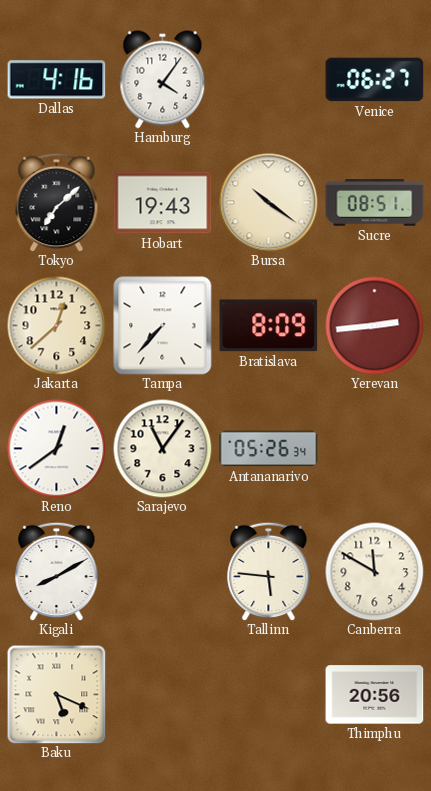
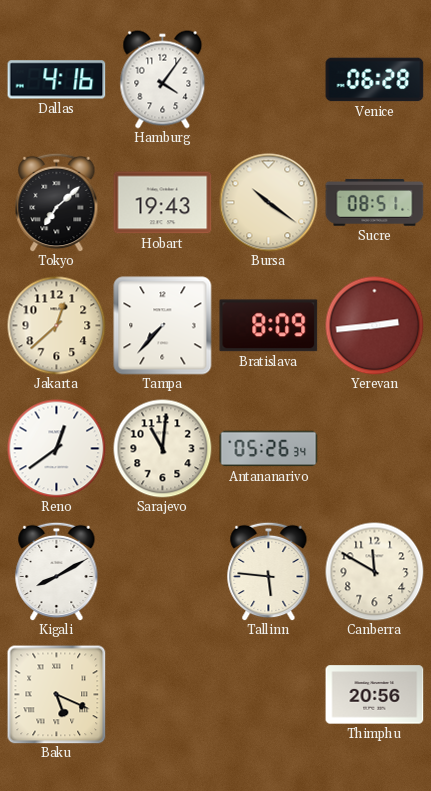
Venice: 06:27 -> 06:28 (375, 80)
Sarajevo: 11:06 -> 11:01 (163, 449)
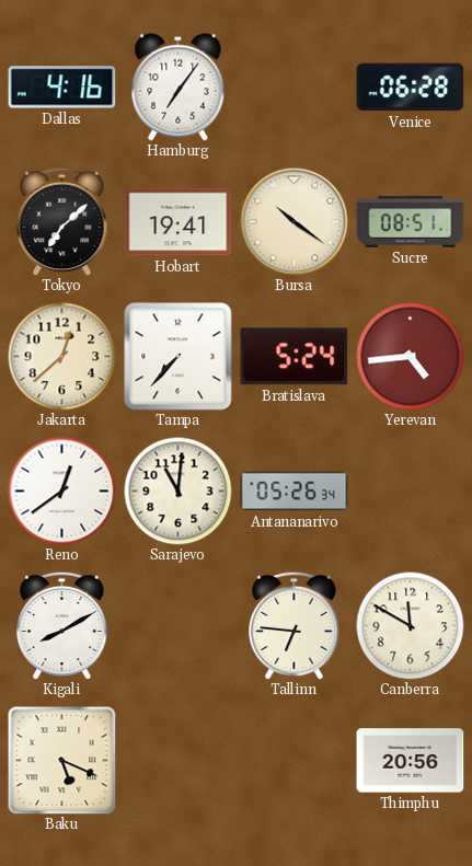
Hamburg: 4:06 -> 7:06 (179, 88)
Hobart: 19:43 -> 19:41 (179, 222)
Bratislava: 8:09 -> 5:24 (295, 357)
Yerevan: 2:44 -> 4:44 (411, 357)
Tallinn: 5:46 -> 6:46 (295, 625)
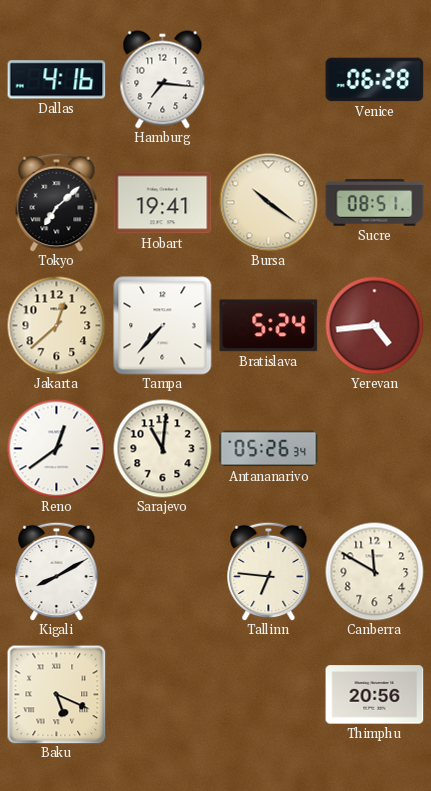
Hamburg: 7:06 -> 7:16 (163, 80)
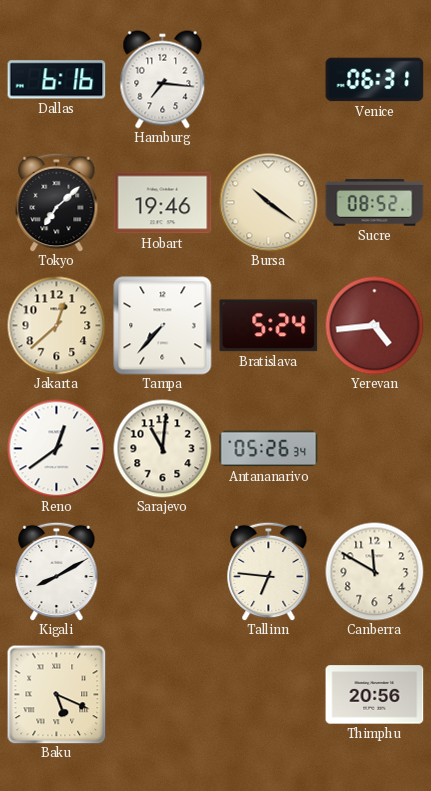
Dallas: 4:16 -> 6:16 (57, 80)
Venice: 06:28 -> 06:31 (375, 80)
Hobart: 19:41 -> 19:46 (163, 203)
Sucre: 08:51 -> 08:52 (375, 203)
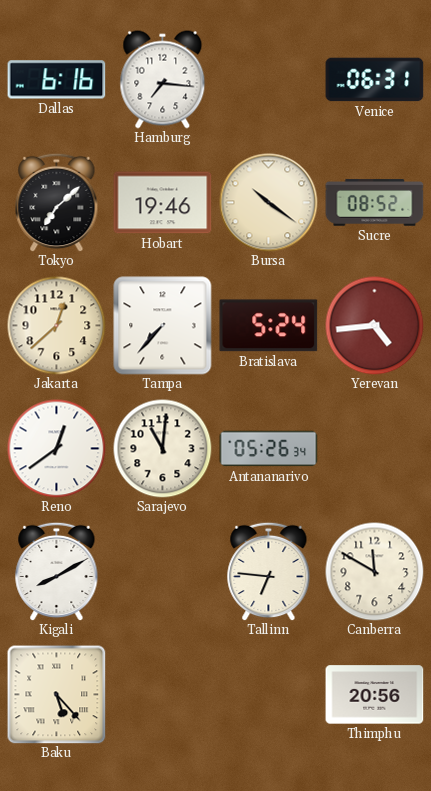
Baku: 5:19 -> 5:23 (57, 695)
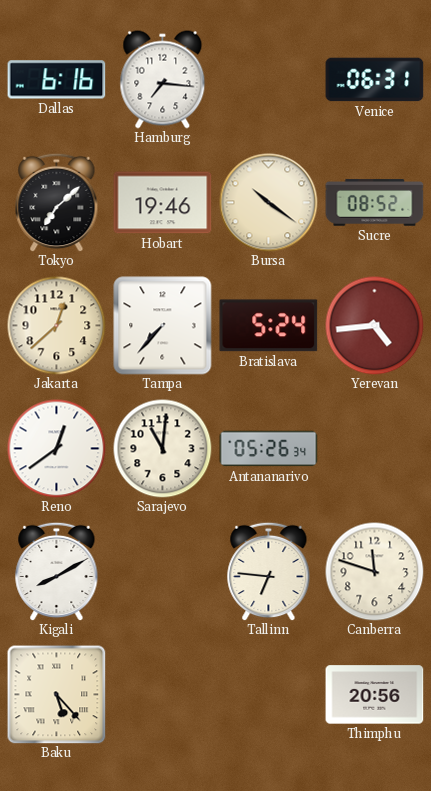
Canberra: 11:50 -> 11:48 (375, 572)
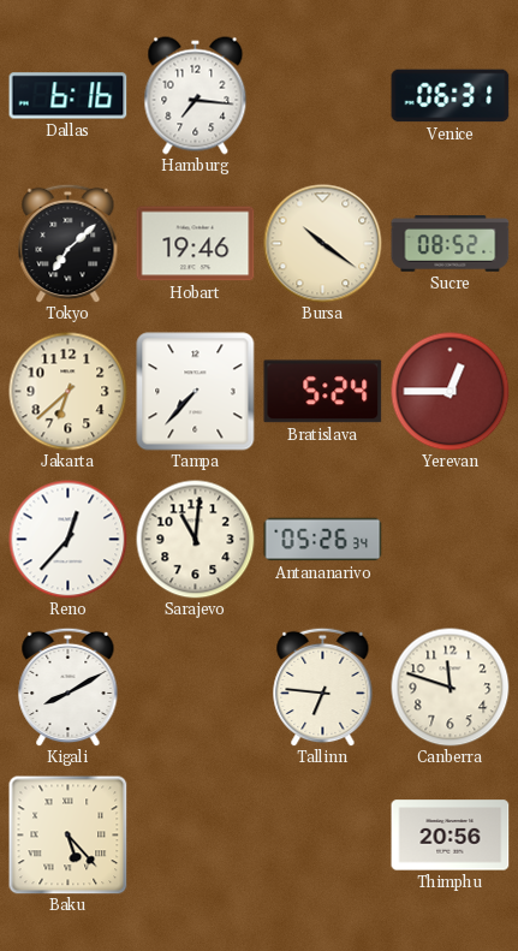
Jakarta: 12:38 -> 6:38 (69, 392)
Yerevan: 4:44 -> 12:45 (451, 392)
Reno: 12:39 -> 12:37 (69, 540)
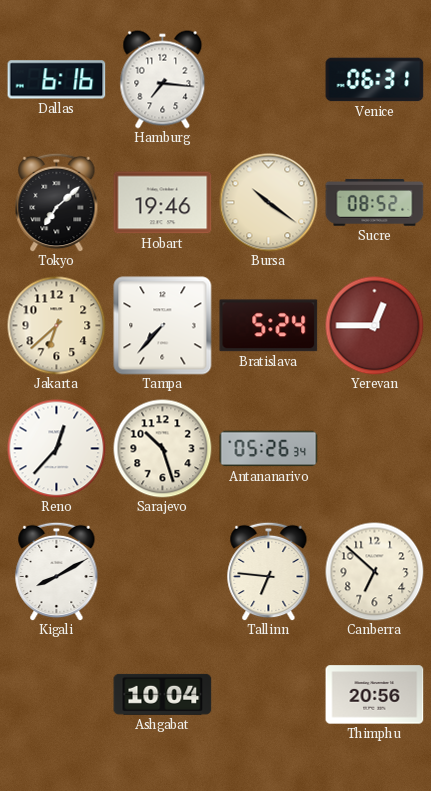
Sarajevo: 11:01 -> 10:27 (163, 449)
Canberra: 11:48 -> 6:52 (375, 572)
Baku: 5:23 -> none (69, 836)
Ashgabat: none -> 10:04 (163, 694)
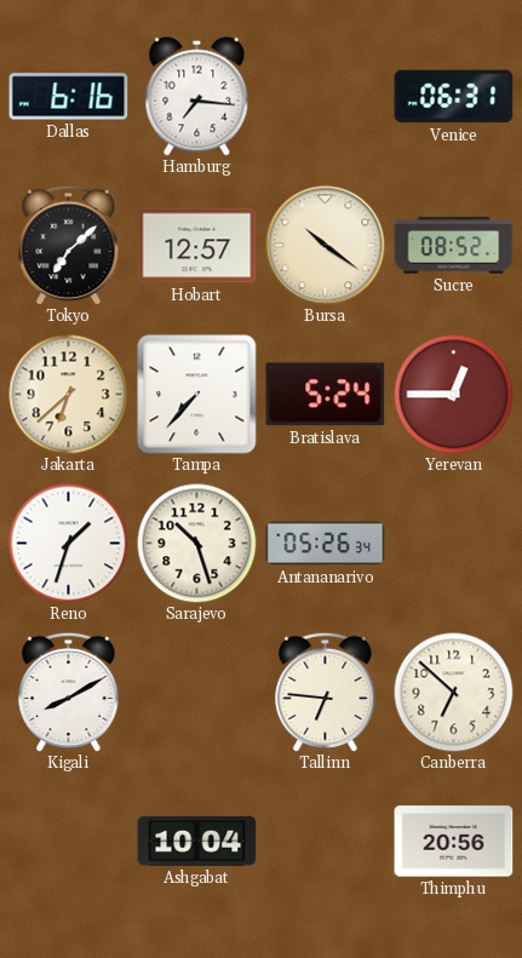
Hobart: 19:46 -> 12:57 (197, 246)
Reno: 12:37 -> 1:33 (69, 544)
